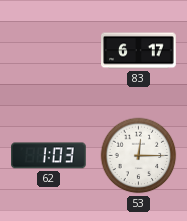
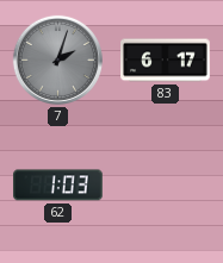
7: none -> 2:03 (57, 60)
53: 12:15 -> none (139, 156)
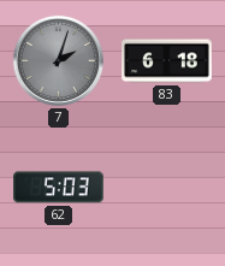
83: 6:17 -> 6:18 (167, 61)
62: 1:03 -> 5:03 (59, 188)
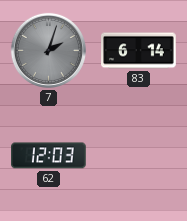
83: 6:18 -> 6:14 (139, 51)
62: 5:03 -> 12:03 (49, 156)
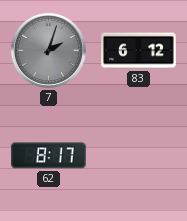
83: 6:14 -> 6:12 (139, 51)
62: 12:03 -> 8:17 (49, 156)
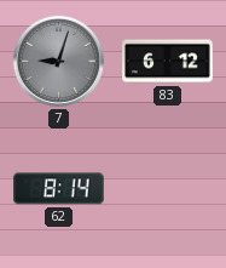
7: 2:03 -> 9:03 (58, 61)
62: 8:17 -> 8:14 (59, 189)
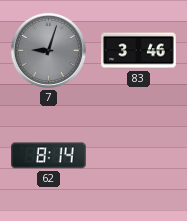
83: 6:12 -> 3:46 (139, 51)
